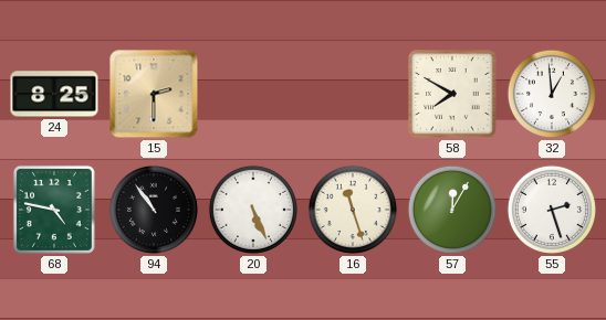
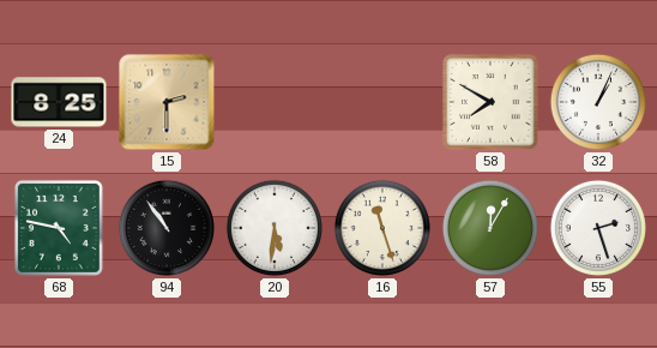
32: 12:59 -> 1:04 (598, 102)
20: 5:26 -> 5:31 (275, 228)
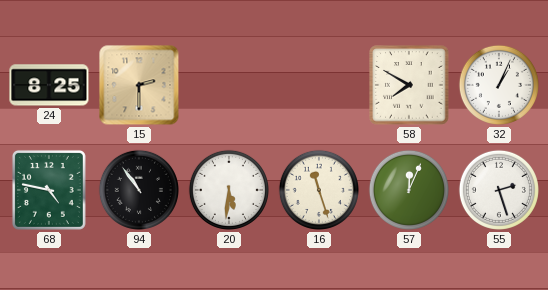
57: 12:05 -> 12:04 (409, 190)
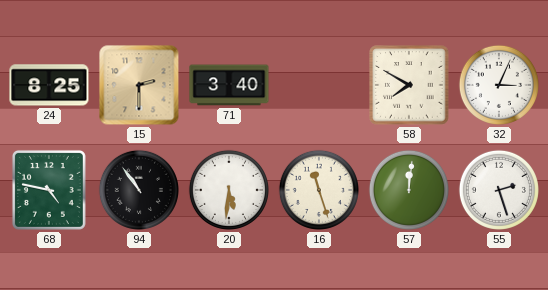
71: none -> 3:40 (229, 85)
32: 1:04 -> 3:04 (499, 85)
57: 12:04 -> 12:01 (409, 190)
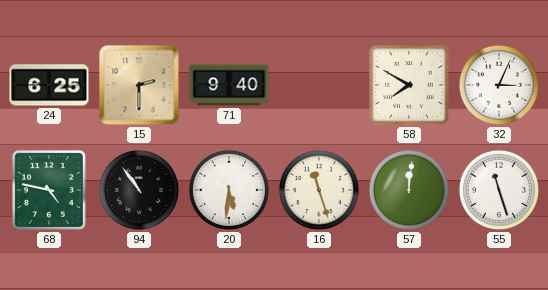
24: 8:25 -> 6:25 (49, 85)
71: 3:40 -> 9:40 (229, 85)
55: 2:27 -> 11:27 (499, 190)
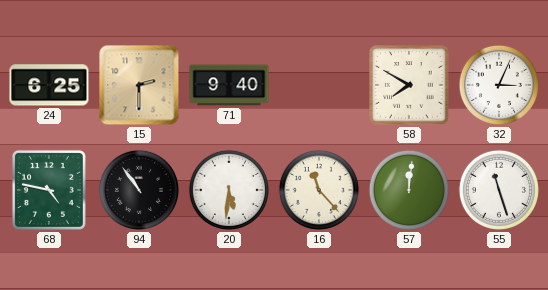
16: 11:27 -> 11:23 (319, 190)
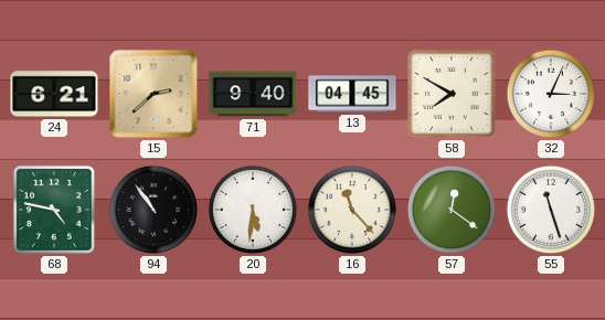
24: 6:25 -> 6:21 (54, 94)
15: 2:30 -> 2:38 (153, 94)
13: none -> 04:45 (352, 94)
57: 12:01 -> 12:21 (452, 210)
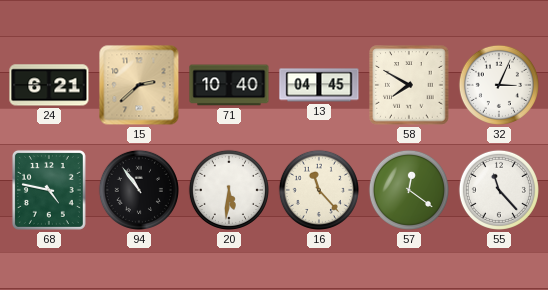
71: 9:40 -> 10:40 (229, 85)
55: 11:27 -> 11:23 (499, 190)
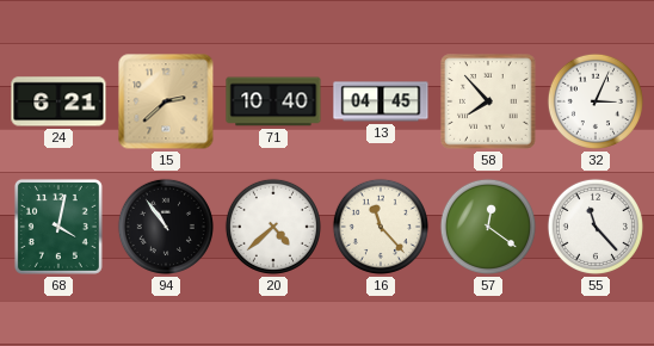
58: 7:50 -> 7:53 (488, 101)
68: 4:47 -> 4:02 (58, 227)
20: 5:31 -> 4:38 (273, 227)
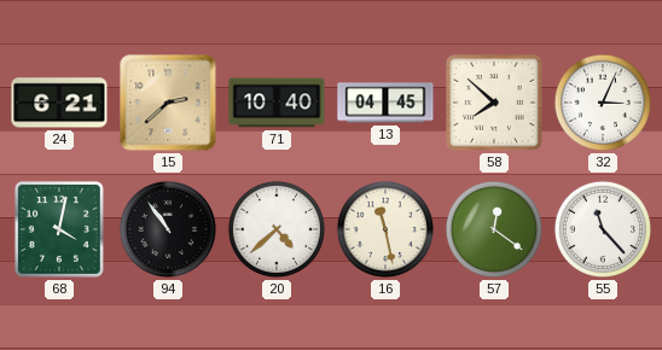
58: 7:53 -> 7:52 (494, 103)
16: 11:23 -> 11:28 (385, 229)
